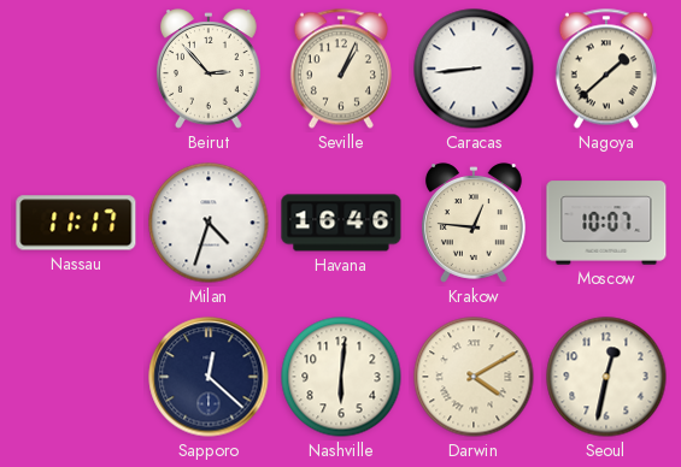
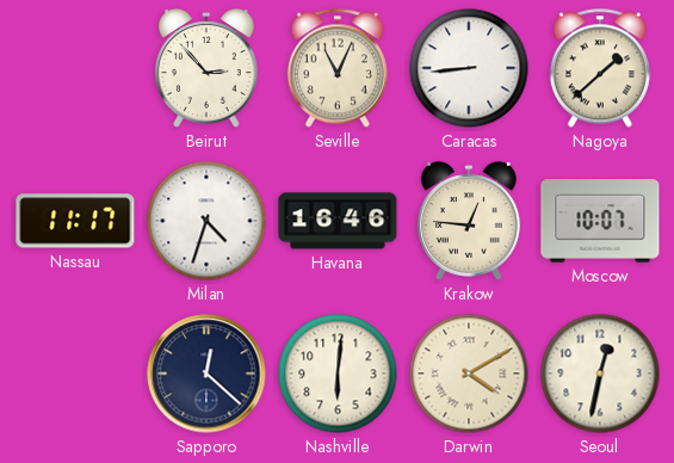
Seville: 1:04 -> 11:04 (338, 68)
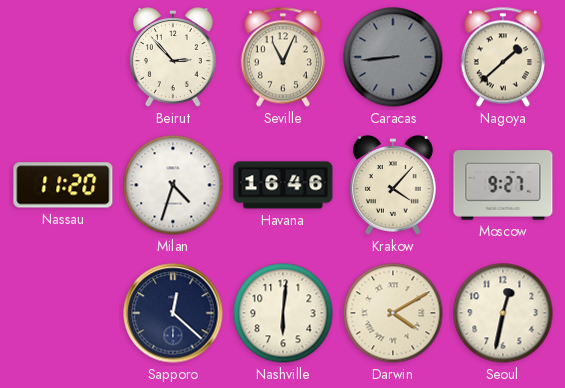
Caracas dial: white -> grey (393, 57)
Nassau: 11:17 -> 11:20 (63, 185)
Krakow: 12:46 -> 4:07 (393, 185)
Moscow: 10:07 -> 9:27 (503, 185)
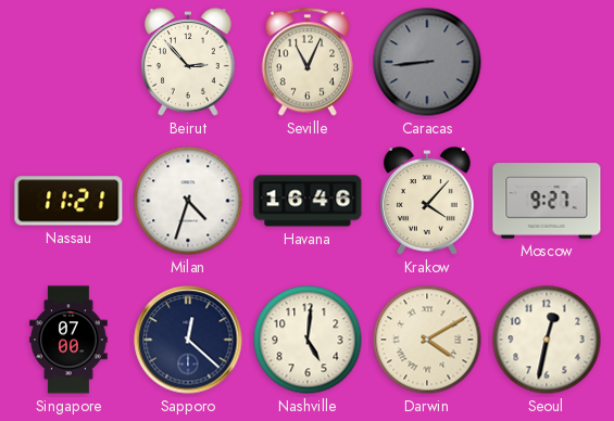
Nagoya: 1:38 -> none (503, 57)
Nassau: 11:20 -> 11:21 (68, 201)
Singapore: none -> 07:00 (68, 340)
Nashville: 6:01 -> 5:01 (308, 340)
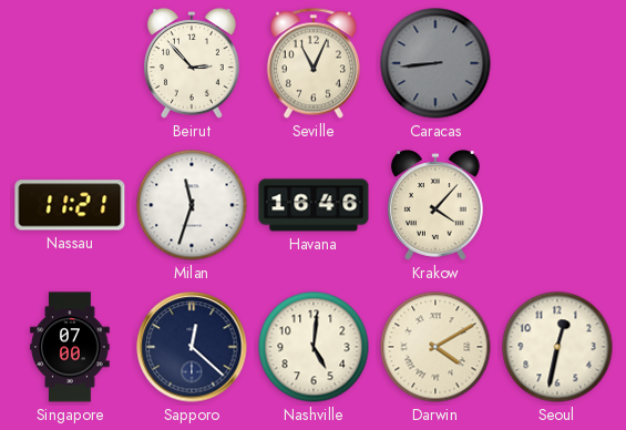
Milan: 4:33 -> 11:33 (192, 205)
Moscow: 9:27 -> none (547, 201)
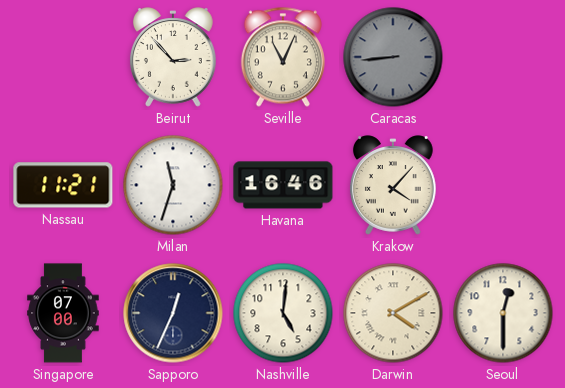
Sapporo: 12:22 -> 12:34 (173, 313)
Seoul: 12:32 -> 12:30 (503, 313)
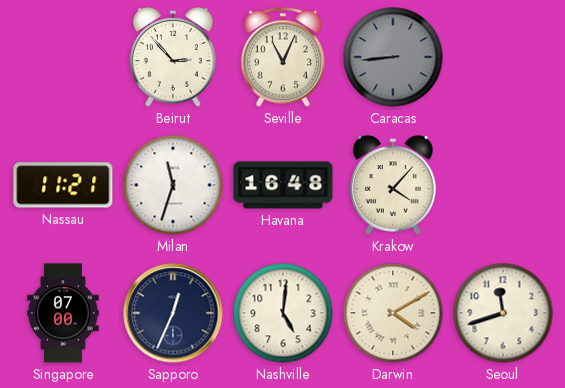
Havana: 16:46 -> 16:48 (283, 185)
Seoul: 12:30 -> 11:42 (503, 313)
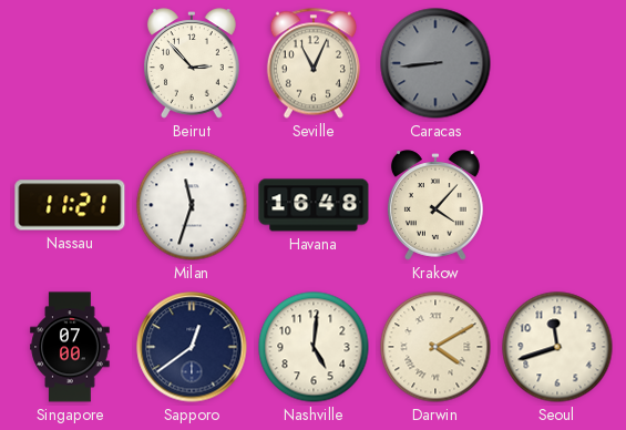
Sapporo: 12:34 -> 12:39 (192, 347)
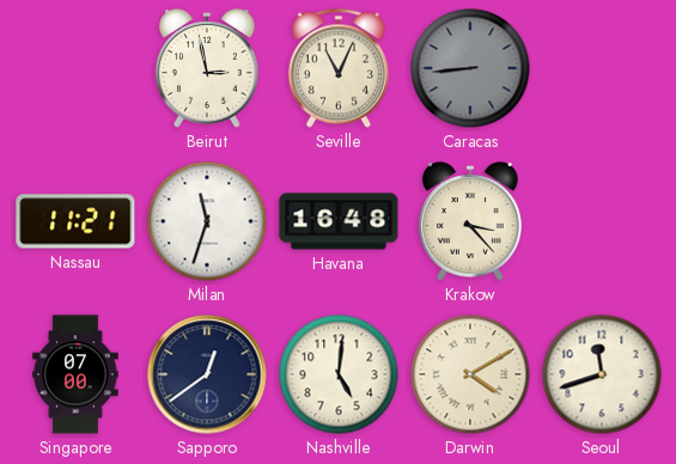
Beirut: 2:53 -> 2:58 (207, 68)
Krakow: 4:07 -> 3:23 (470, 221)
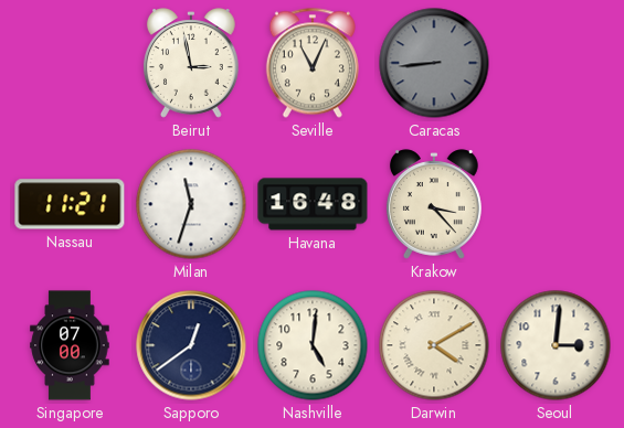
Seoul: 11:42 -> 3:01 (556, 345)
